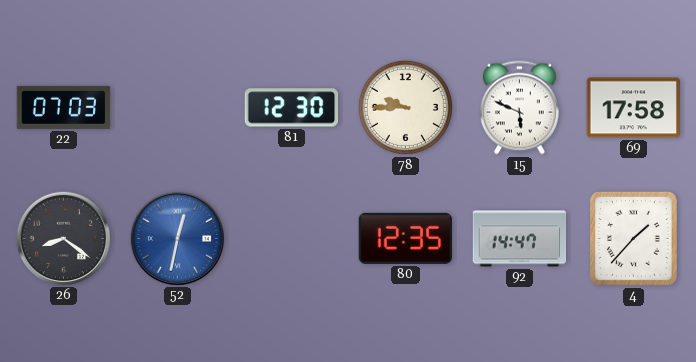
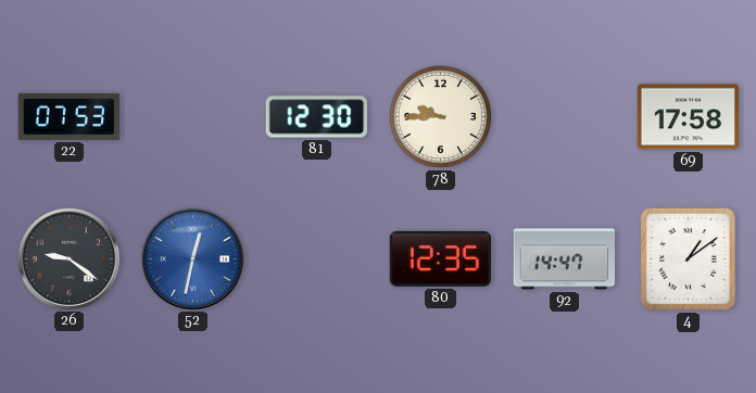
22: 07:03 -> 07:53 (70, 116)
15: 5:49 -> none (519, 108)
26: 8:21 -> 9:21 (68, 258)
4: 1:37 -> 1:09 (688, 258)
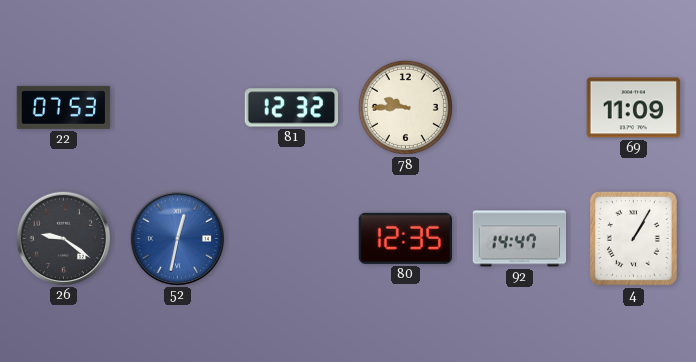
81: 12:30 -> 12:32 (292, 108)
69: 17:58 -> 11:09 (634, 108)
4: 1:09 -> 1:05 (633, 238)
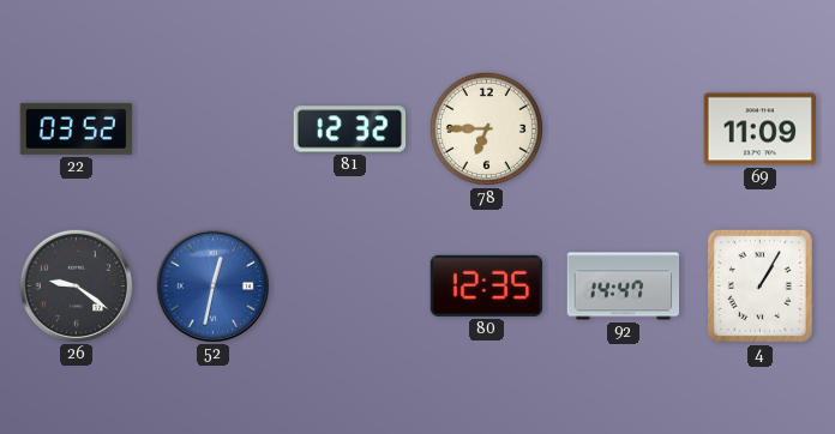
22: 07:53 -> 03:52 (77, 128)
78: 9:45 -> 6:45 (486, 128)
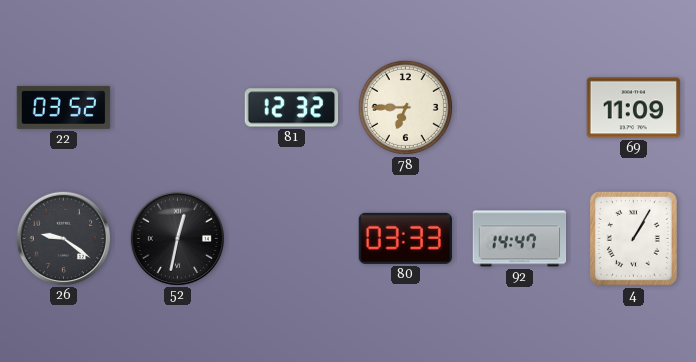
52 dial: blue -> black (177, 238)
80: 12:35 -> 03:33 (405, 238)
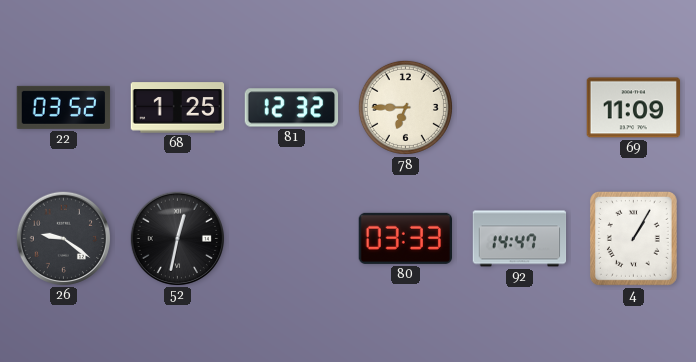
68: none -> 1:25 (178, 108)
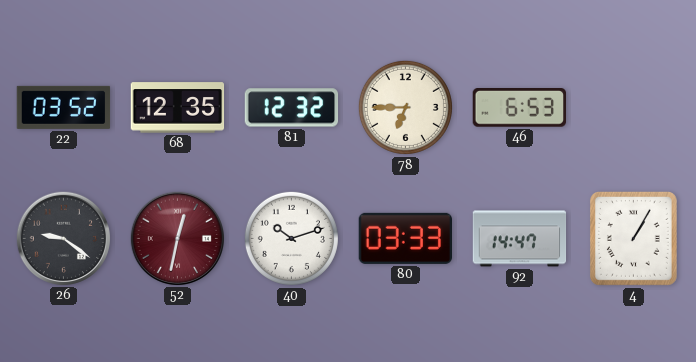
68: 1:25 -> 12:35 (178, 108)
46: none -> 6:53 (519, 108)
69: 11:09 -> none (634, 108)
52 dial: black -> burgundy (177, 238)
40: none -> 10:12 (291, 238)
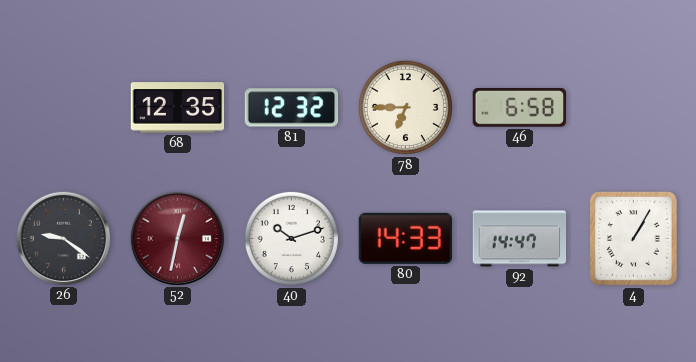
22: 03:52 -> none (64, 107)
46: 6:53 -> 6:58 (519, 108)
80: 03:33 -> 14:33 (405, 238)
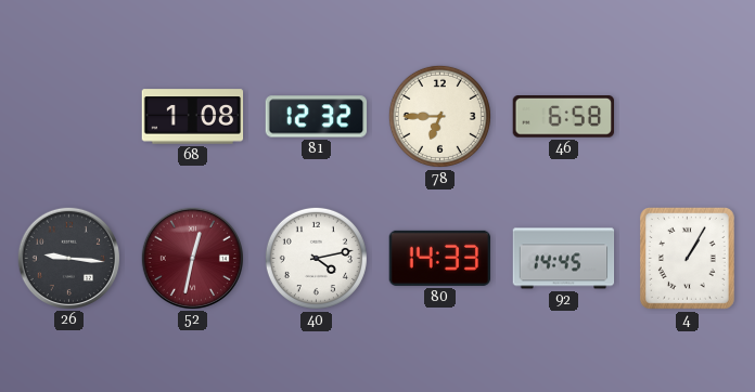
68: 12:35 -> 1:08 (193, 117)
26: 9:21 -> 9:16 (68, 258)
40: 10:12 -> 4:13 (316, 258)
92: 14:47 -> 14:45 (564, 259)
